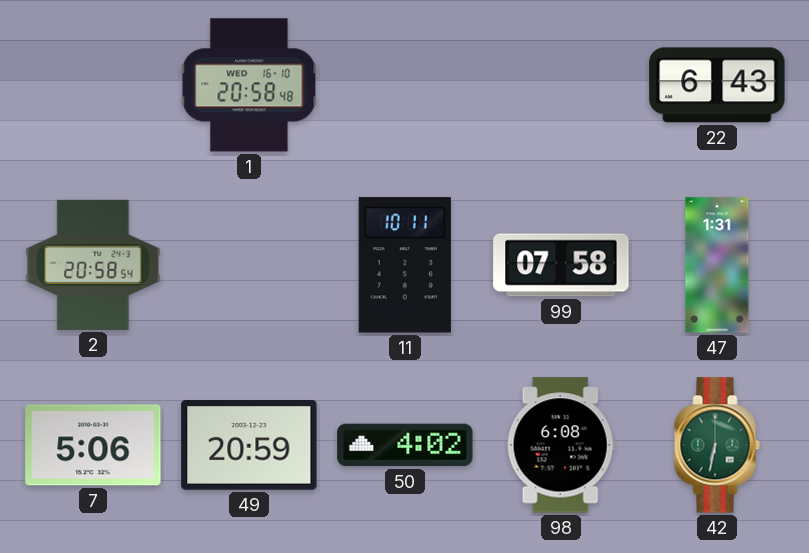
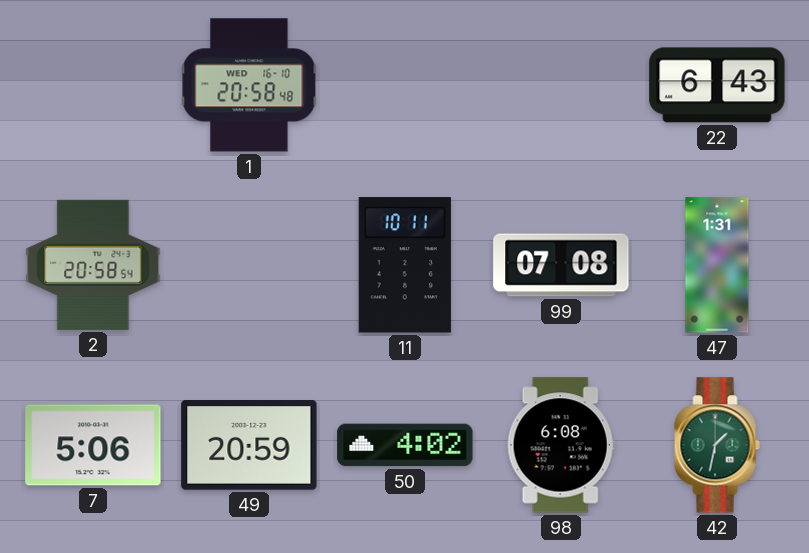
99: 07:58 -> 07:08 (561, 265)
42: 6:32 -> 1:32 (717, 445)
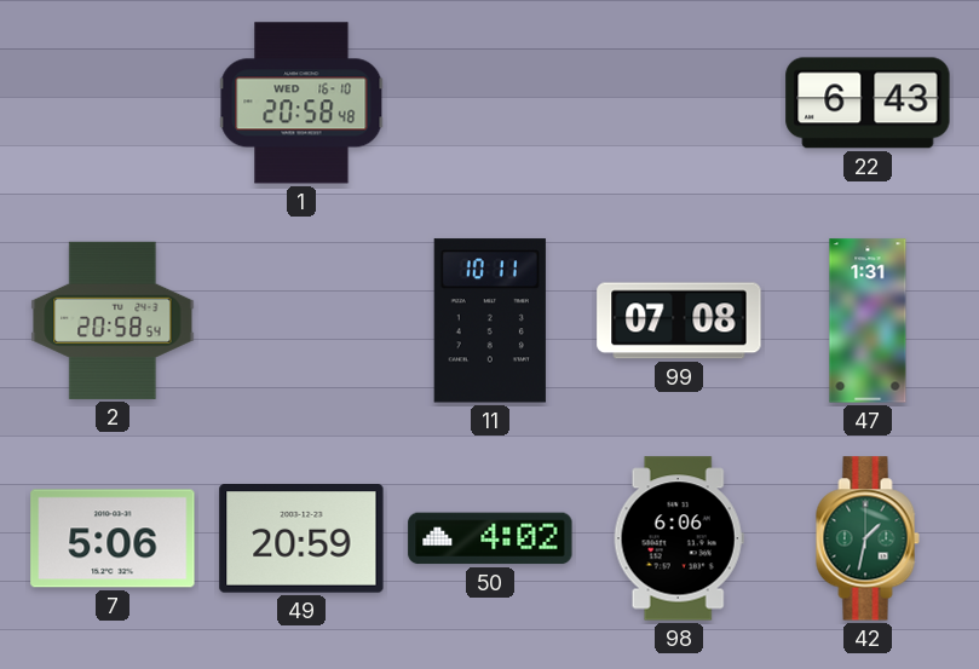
98: 6:08 -> 6:06 (679, 538)
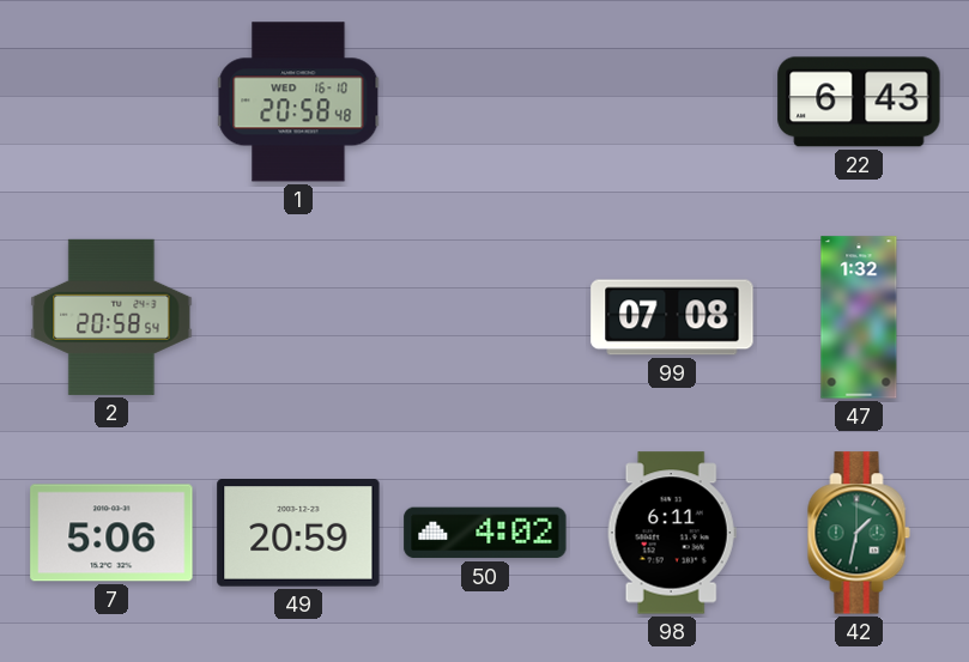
11: 10:11 -> none (490, 321)
47: 1:31 -> 1:32 (859, 317)
98: 6:06 -> 6:11 (672, 533)
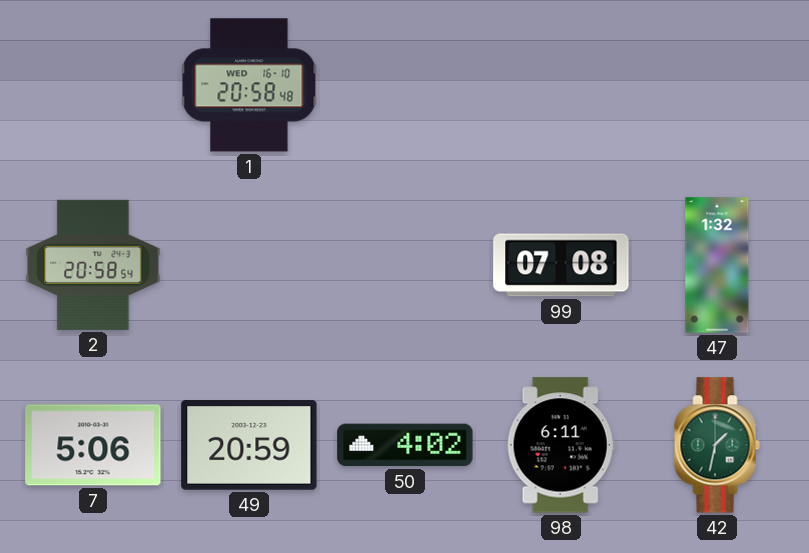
22: 6:43 -> none (859, 102)
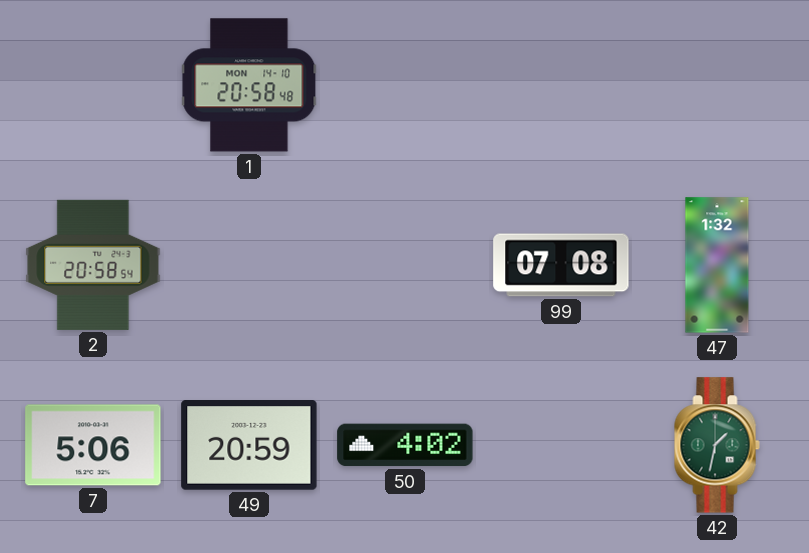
1 date: WED 16-10 -> MON 14-10 (249, 85)
98: 6:11 -> none (561, 445)
